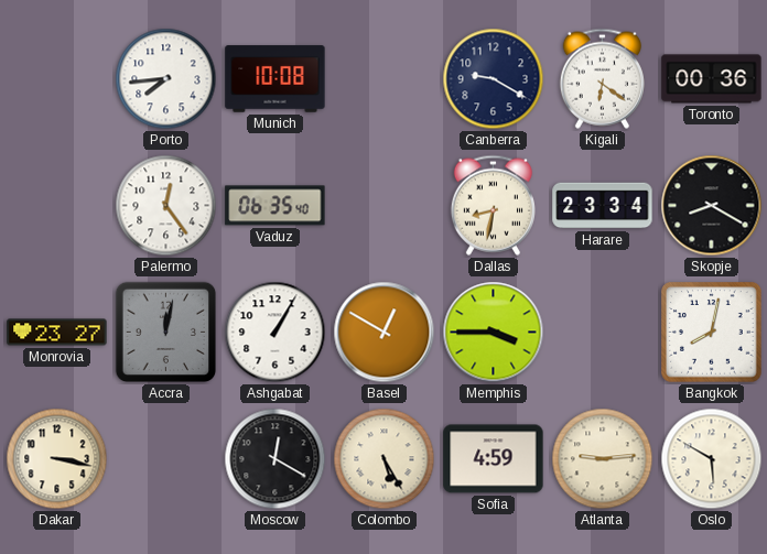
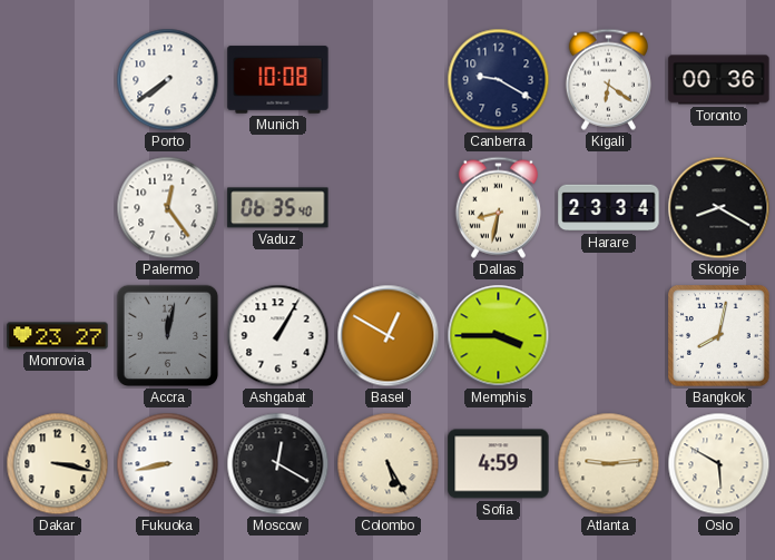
Porto: 7:44 -> 7:39 (168, 80)
Fukuoka: none -> 8:43 (168, 464)
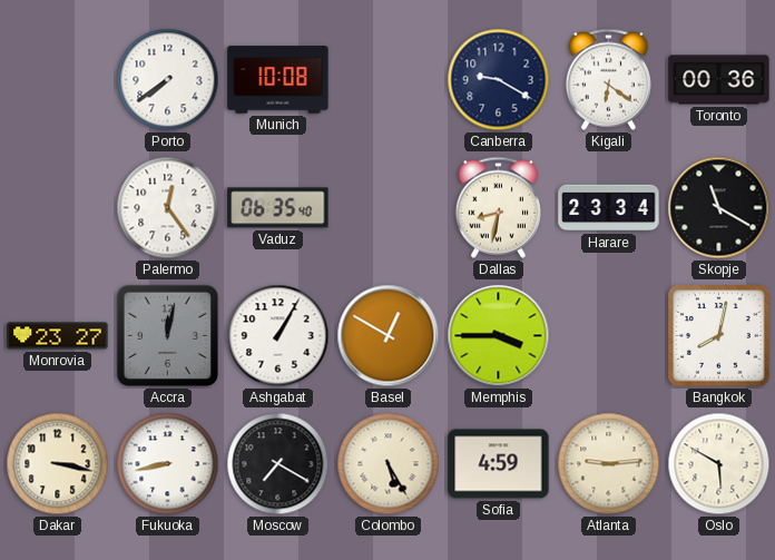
Skopje: 8:20 -> 11:20 (719, 208)
Moscow: 12:20 -> 7:20 (278, 464)
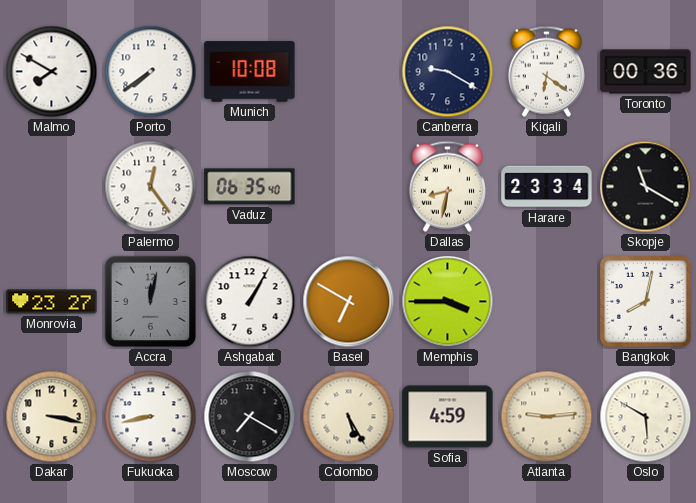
Malmo: none -> 7:50 (52, 72)
Basel: 12:50 -> 6:50 (349, 302)
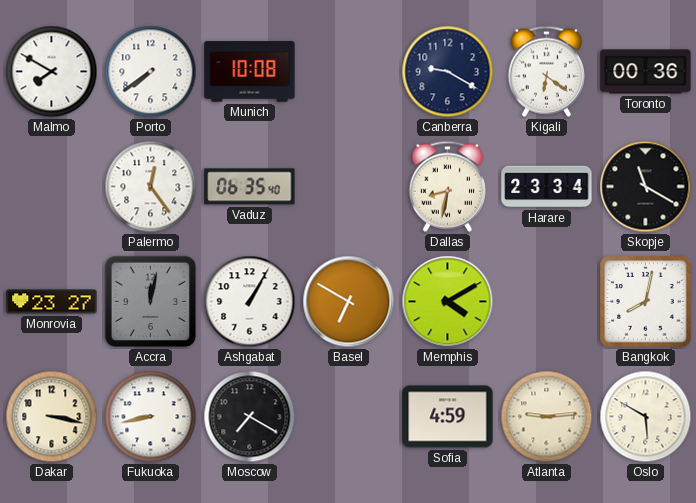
Memphis: 3:45 -> 4:10 (448, 302)
Colombo: 5:25 -> none (349, 417)
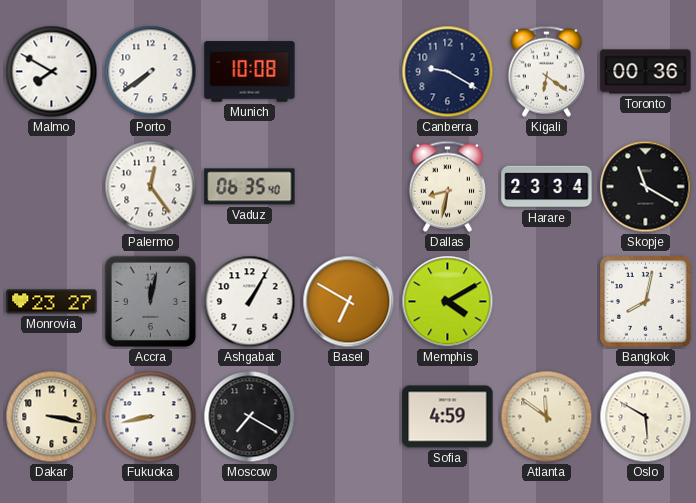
Atlanta: 9:14 -> 11:51 (547, 417)
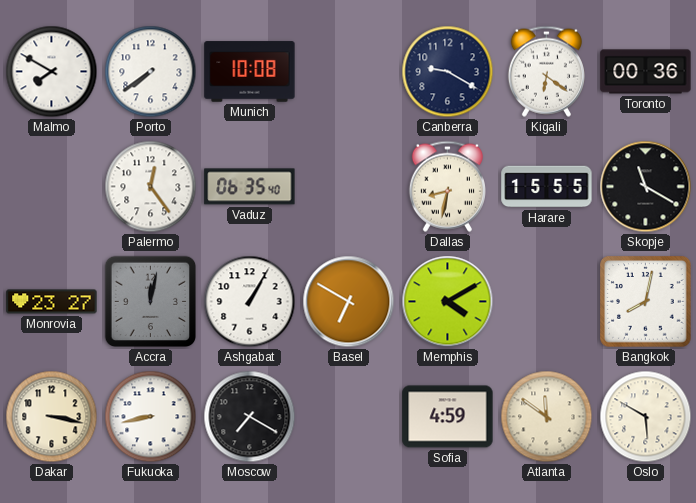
Harare: 23:34 -> 15:55 (547, 187)
